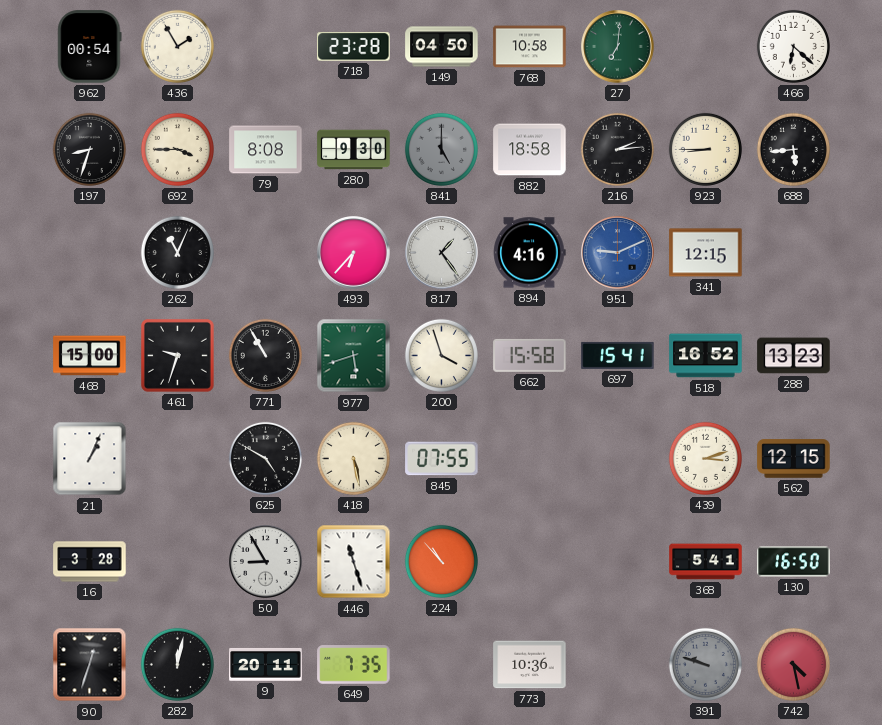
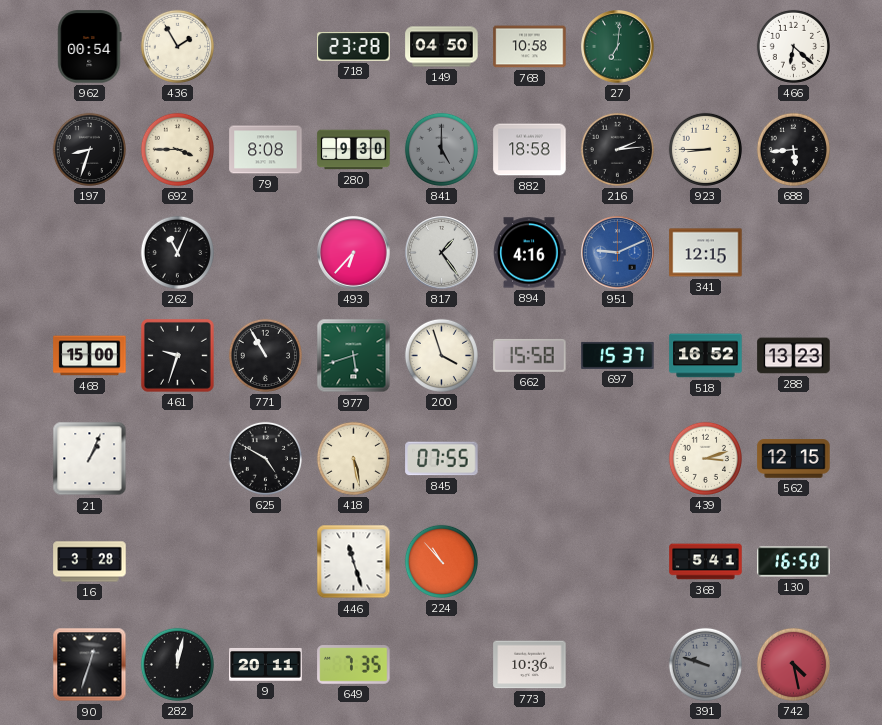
697: 15:41 -> 15:37 (618, 355)
50: 8:55 -> none (266, 562)
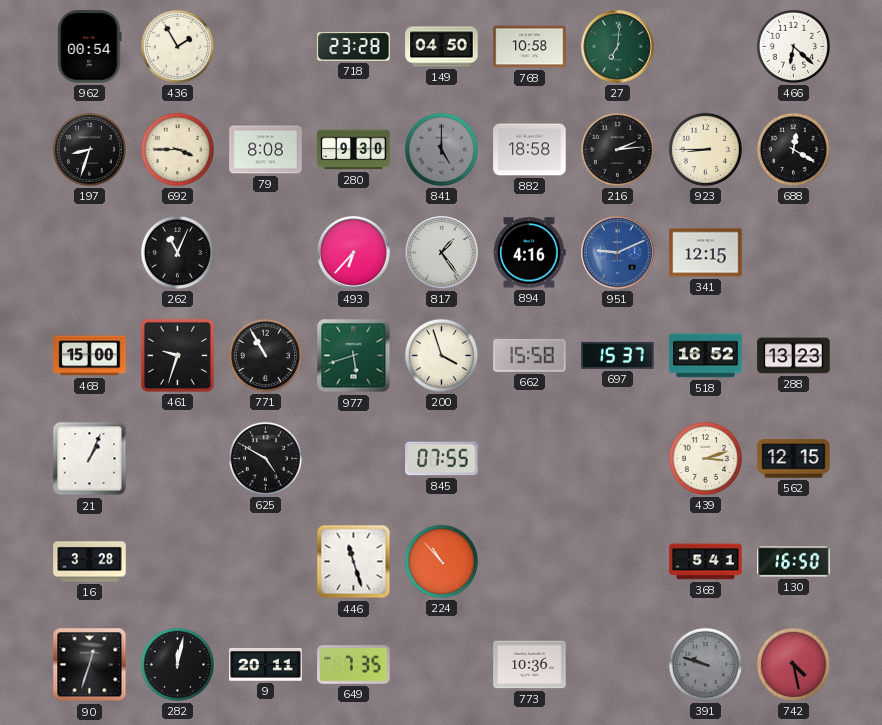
688: 5:44 -> 12:20 (793, 149)
418: 5:28 -> none (353, 458)
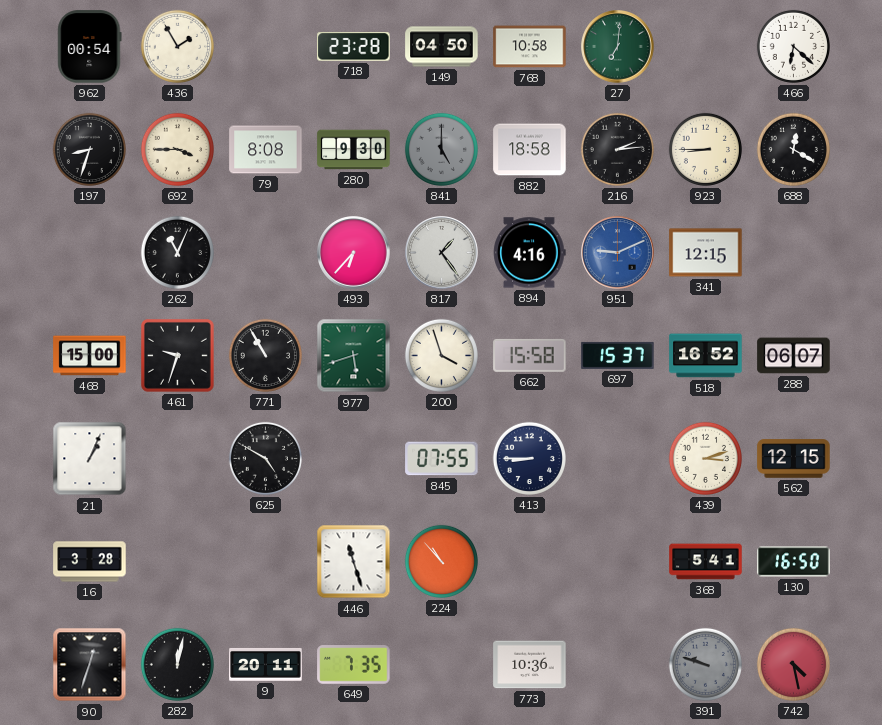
288: 13:23 -> 06:07 (794, 356)
413: none -> 8:45 (529, 458)
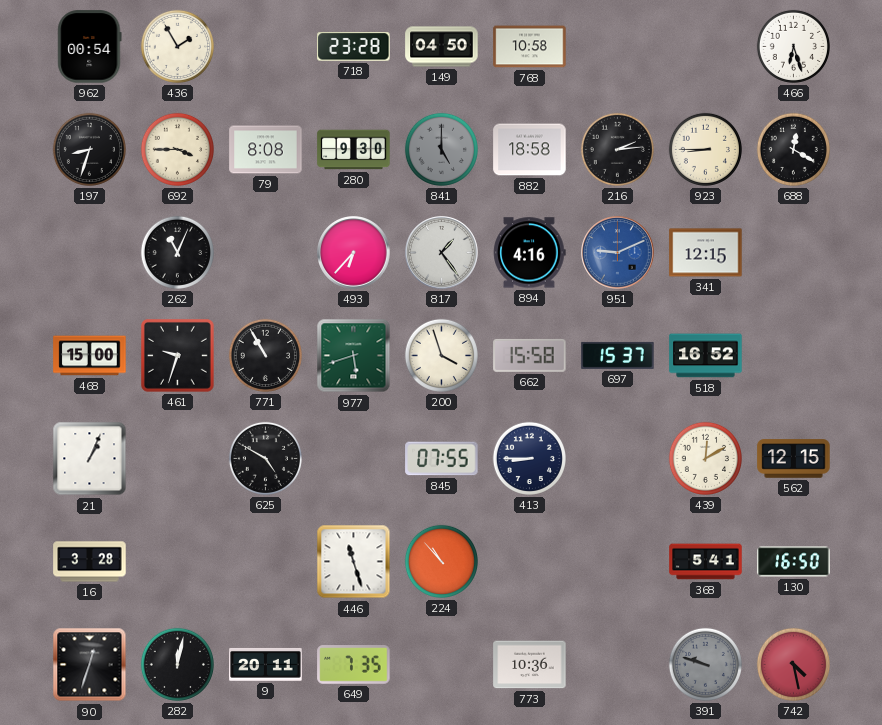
27: 7:01 -> none (618, 47)
466: 6:22 -> 6:27 (793, 46)
288: 06:07 -> none (794, 356)
439: 3:12 -> 12:10 (705, 458)
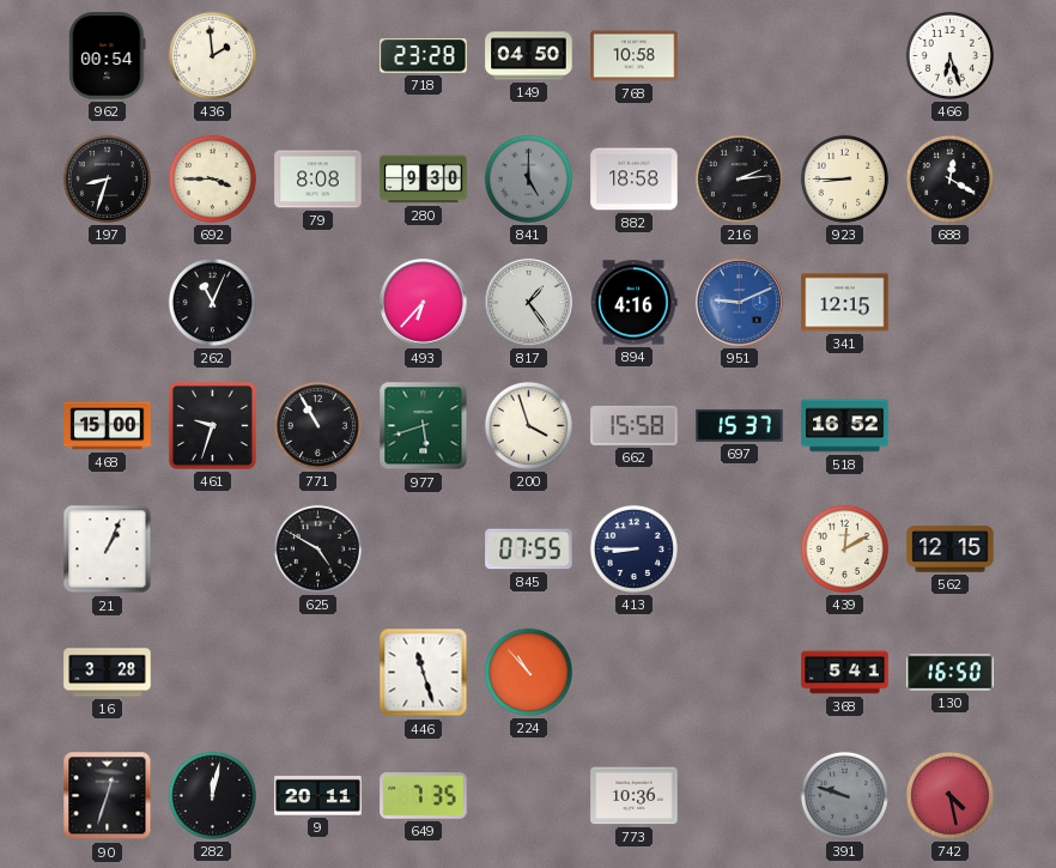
436: 1:55 -> 1:59 (212, 55)
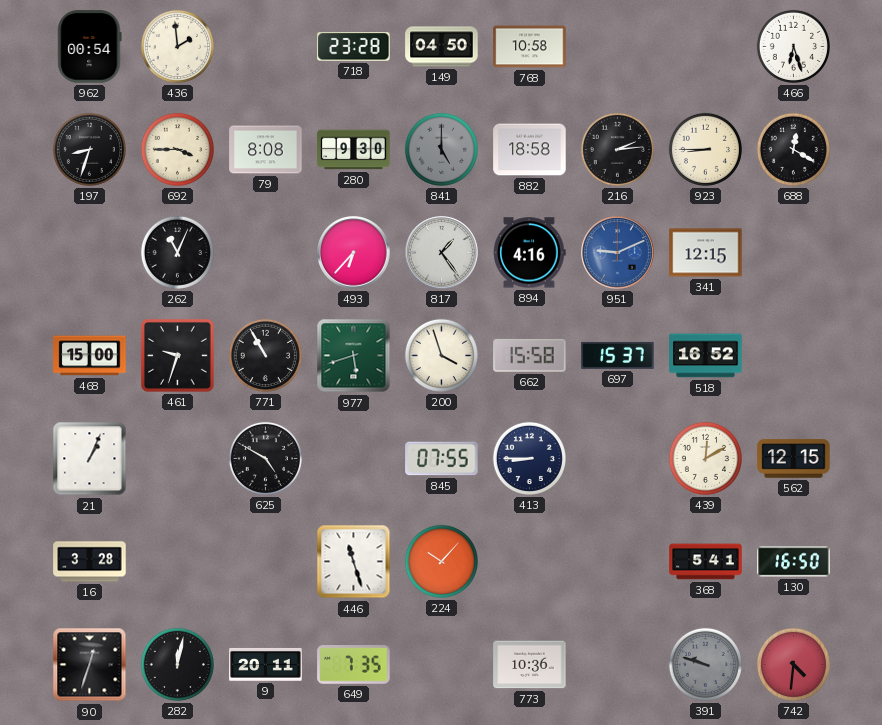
224: 10:53 -> 10:07 (441, 561)
742: 4:28 -> 4:31 (793, 664)
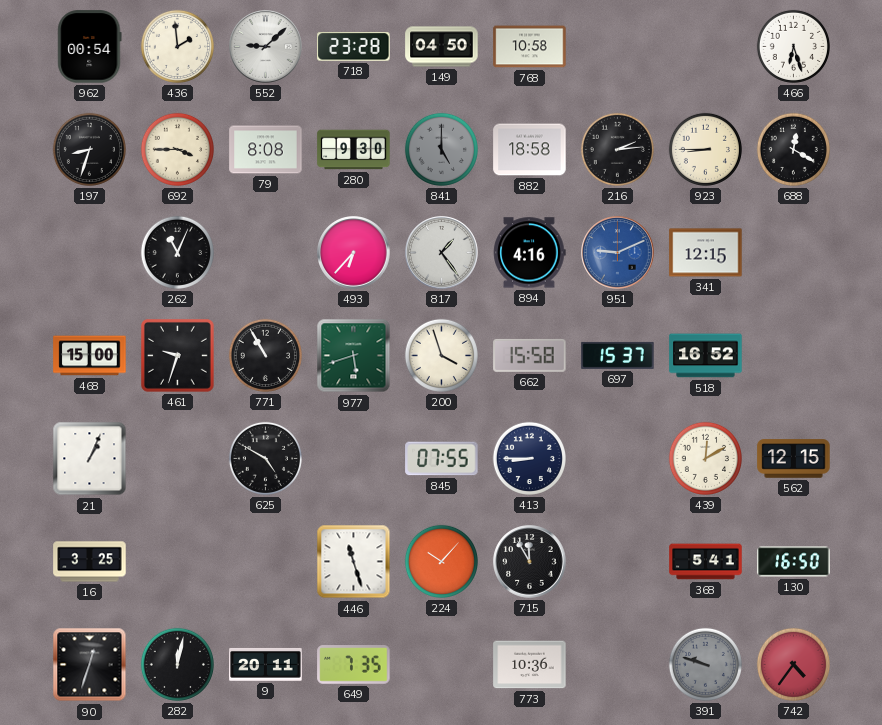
552: none -> 9:08 (266, 47)
16: 3:28 -> 3:25 (90, 562)
715: none -> 11:55 (530, 562)
742: 4:31 -> 4:36 (793, 664)
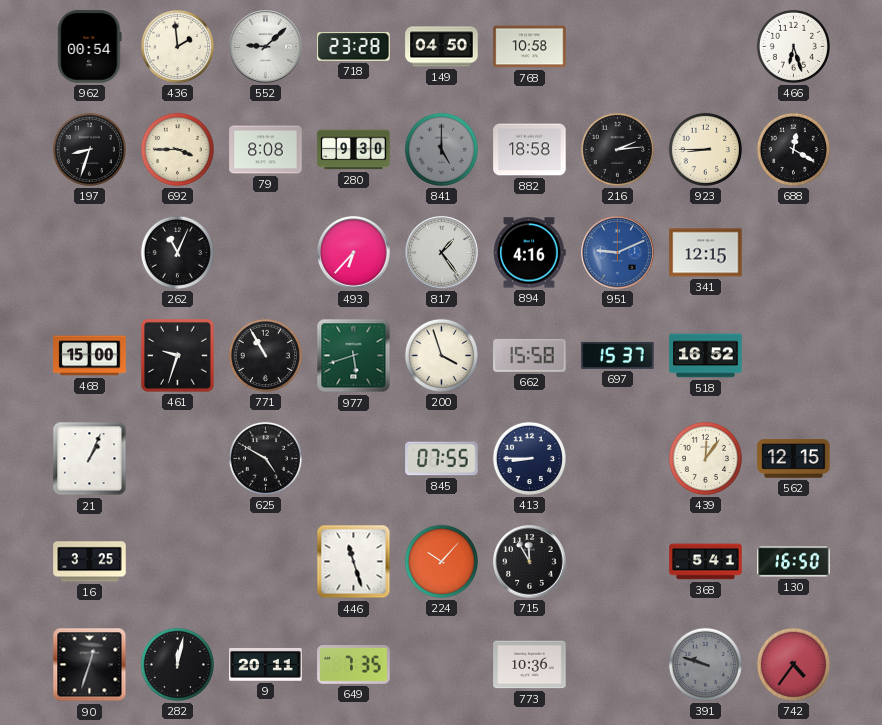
439: 12:10 -> 12:06 (705, 458)
